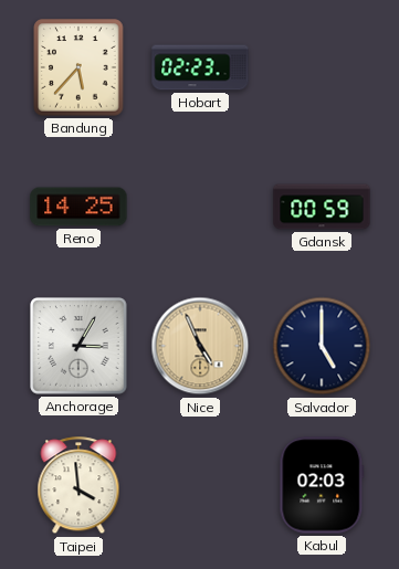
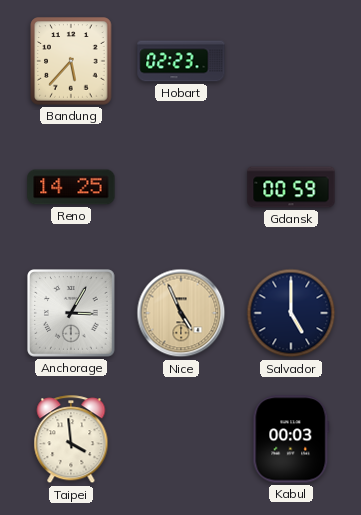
Kabul: 02:03 -> 00:03 (291, 439)
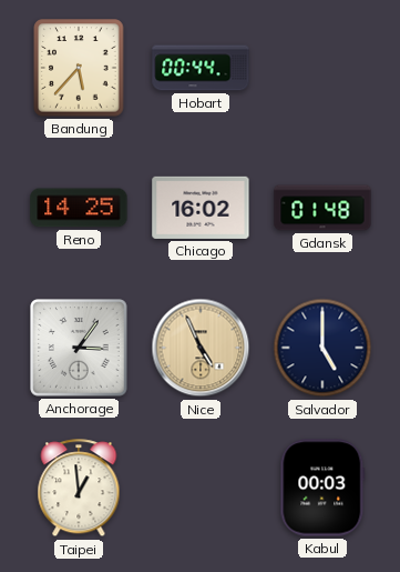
Hobart: 02:23 -> 00:44 (201, 68)
Chicago: none -> 16:02 (201, 208)
Gdansk: 00:59 -> 01:48 (322, 208)
Anchorage: 3:05 -> 3:06 (79, 348)
Taipei: 3:59 -> 12:59 (79, 489)
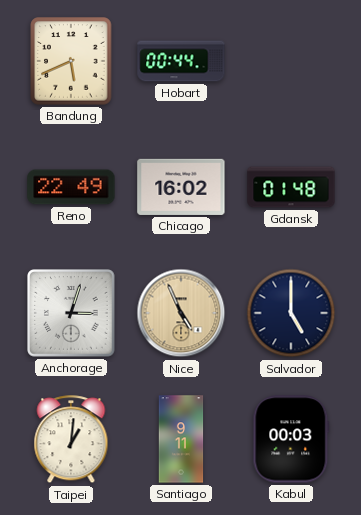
Bandung: 5:37 -> 5:41 (71, 61)
Reno: 14:25 -> 22:49 (71, 187)
Anchorage: 3:06 -> 3:03 (71, 313)
Taipei: 12:59 -> 1:01 (71, 440)
Santiago: none -> 9:11 (181, 439)
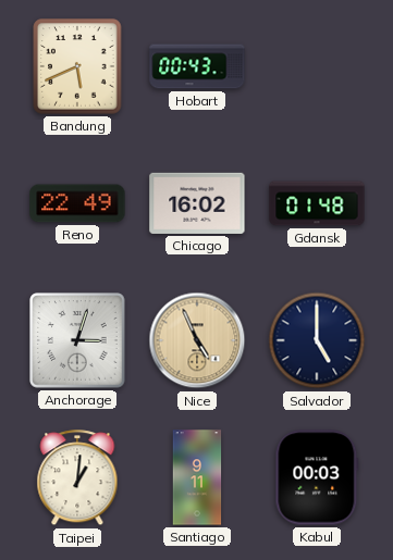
Hobart: 00:44 -> 00:43 (197, 66)
